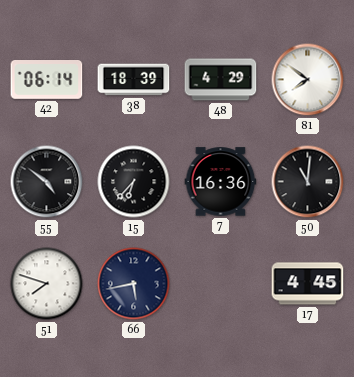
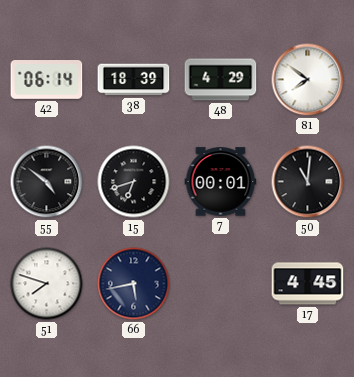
15: 6:37 -> 6:42 (134, 182)
7: 16:36 -> 00:01 (221, 182)
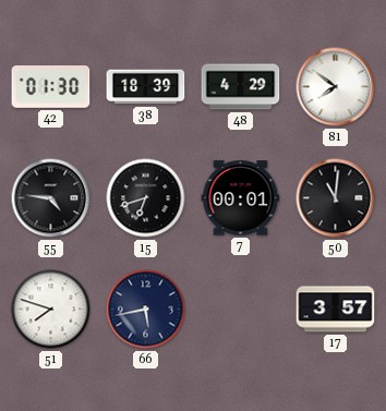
42: 06:14 -> 01:30 (51, 87)
55: 4:51 -> 4:46 (51, 198)
17: 4:45 -> 3:57 (336, 310)
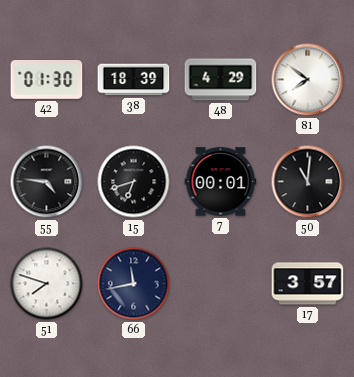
66: 5:43 -> 11:43 (134, 284)
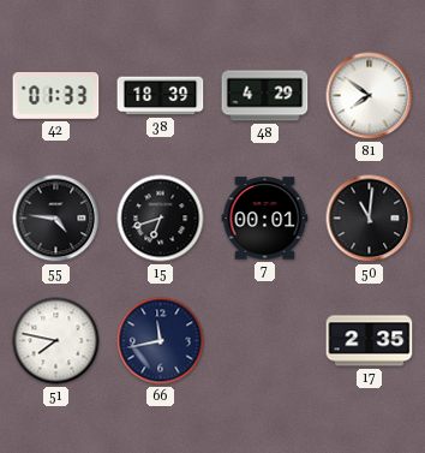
42: 01:30 -> 01:33 (56, 96)
51: 7:48 -> 7:47 (56, 341)
17: 3:57 -> 2:35 (370, 341)
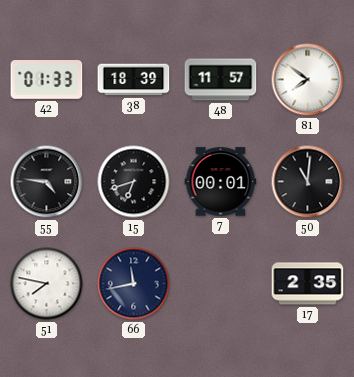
48: 4:29 -> 11:57 (221, 80)
